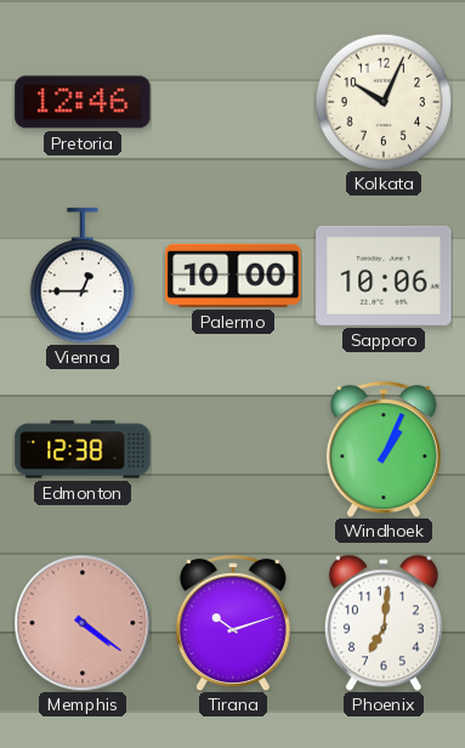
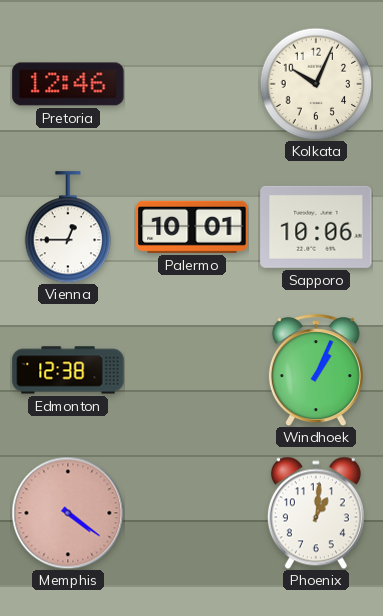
Palermo: 10:00 -> 10:01 (192, 227)
Tirana: 10:12 -> none (233, 623)
Phoenix: 7:01 -> 1:01 (316, 513)
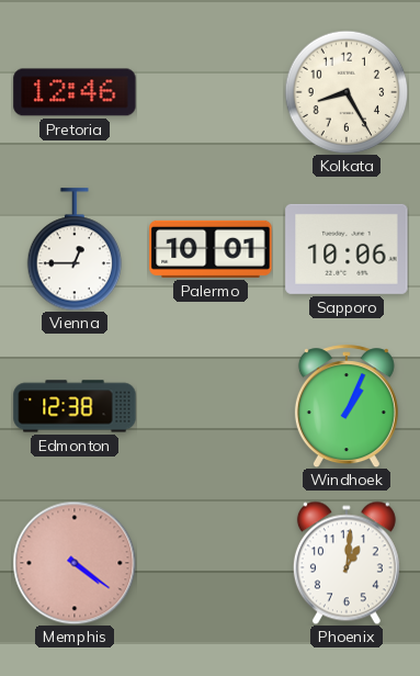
Kolkata: 10:04 -> 8:25 (347, 92)
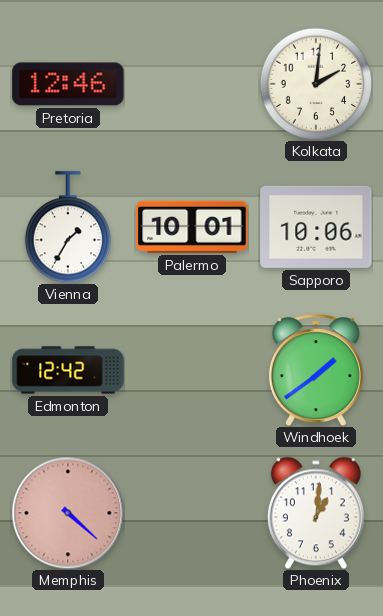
Kolkata: 8:25 -> 2:01 (316, 84)
Vienna: 12:45 -> 1:35 (68, 227)
Edmonton: 12:38 -> 12:42 (68, 370)
Windhoek: 1:04 -> 1:39 (316, 370)
Memphis: 4:21 -> 4:22 (68, 513)
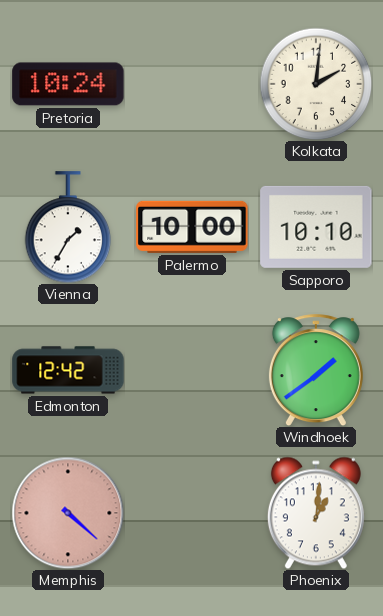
Pretoria: 12:46 -> 10:24 (68, 84)
Palermo: 10:01 -> 10:00 (192, 227)
Sapporo: 10:06 -> 10:10 (316, 227)
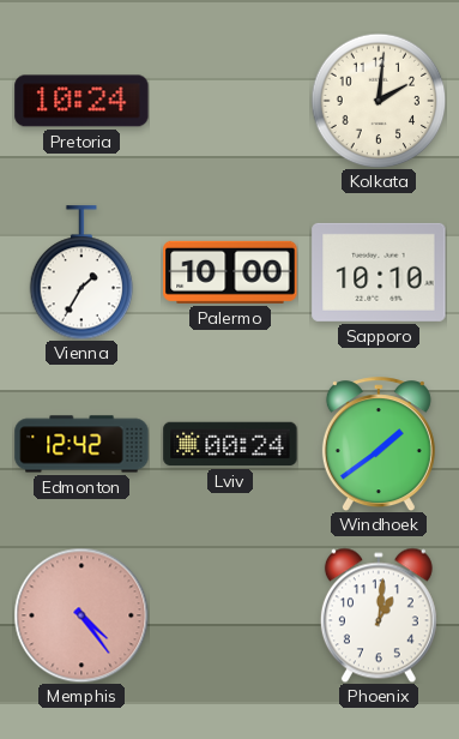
Lviv: none -> 00:24 (230, 444)
Memphis: 4:22 -> 4:24 (81, 615)
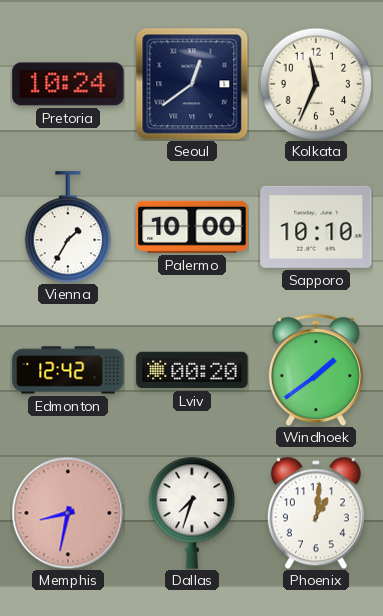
Seoul: none -> 12:39 (192, 84)
Kolkata: 2:01 -> 11:34 (316, 84)
Lviv: 00:24 -> 00:20 (192, 370)
Memphis: 4:24 -> 8:32 (68, 513)
Dallas: none -> 7:33 (192, 513)
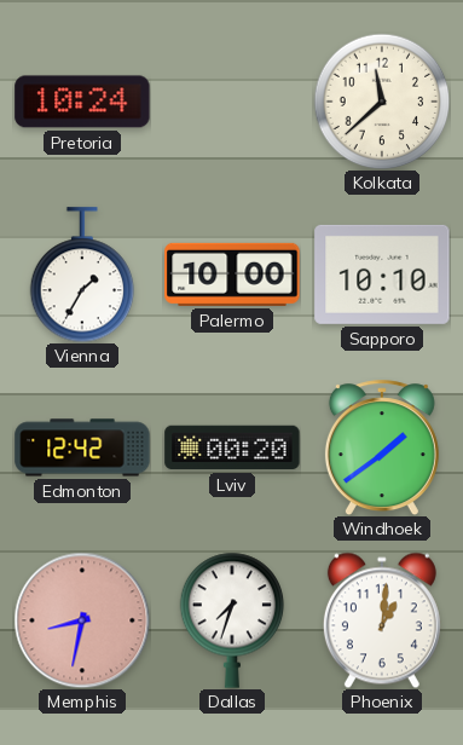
Seoul: 12:39 -> none (192, 84)
Kolkata: 11:34 -> 11:38 (382, 102)
